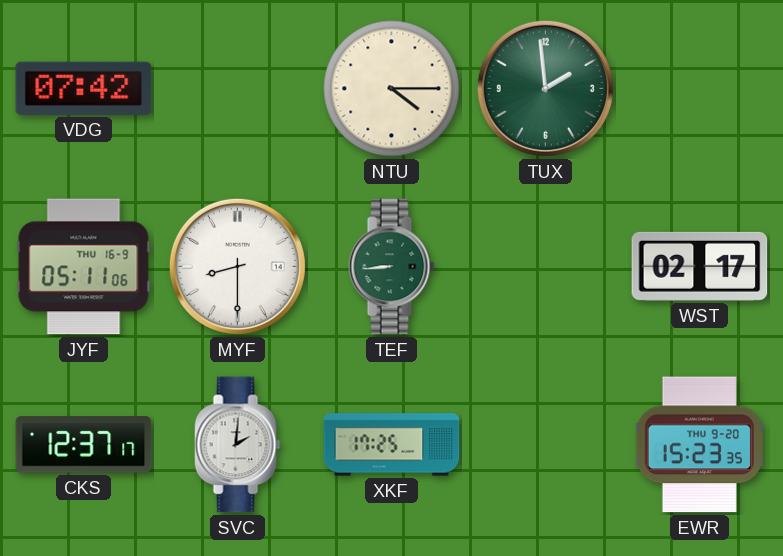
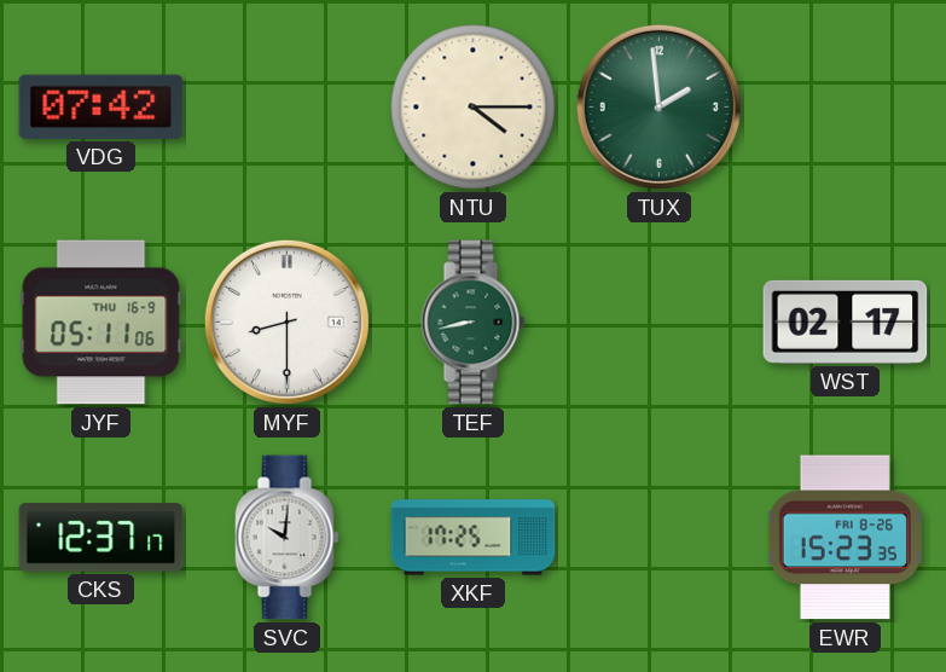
TEF: 8:44 -> 8:43 (474, 323)
SVC: 2:01 -> 10:01 (288, 538)
EWR date: THU 9-20 -> FRI 8-26 (845, 538)
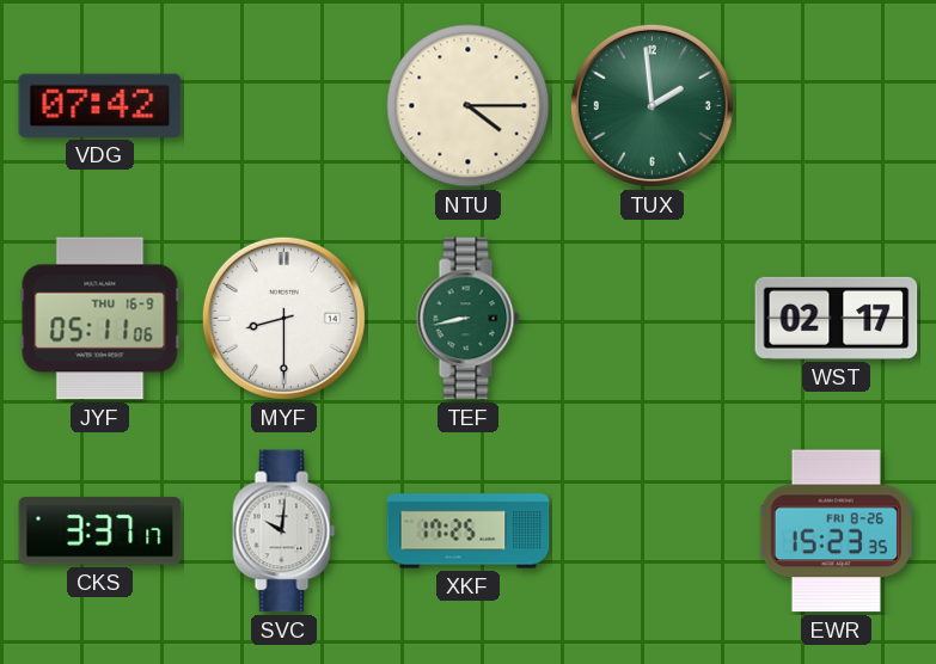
CKS: 12:37 -> 3:37 (100, 531)
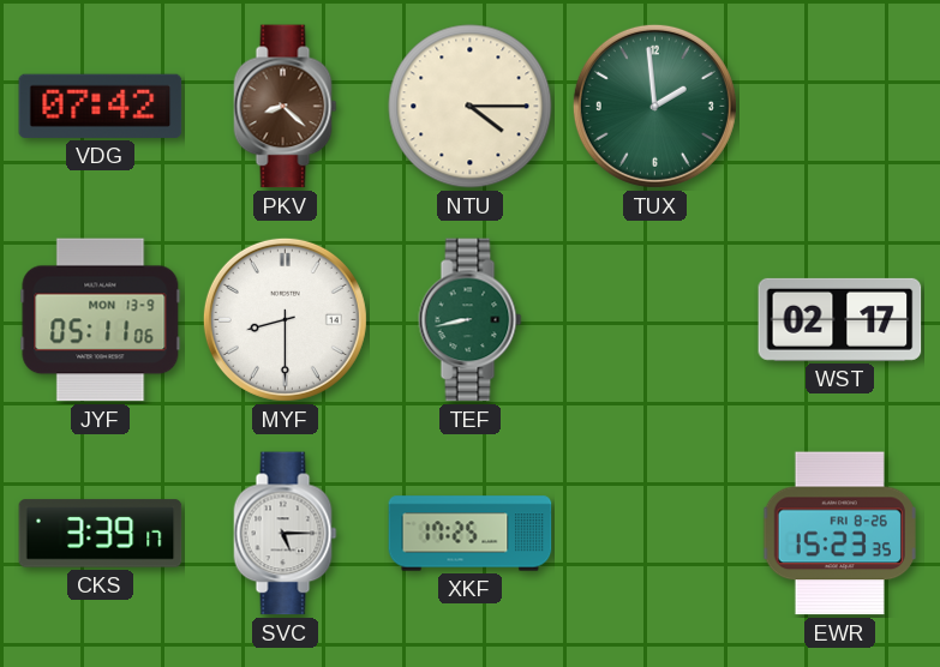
PKV: none -> 8:22 (286, 107)
JYF date: THU 16-9 -> MON 13-9 (101, 320)
CKS: 3:37 -> 3:39 (101, 534)
SVC: 10:01 -> 5:15 (286, 534)
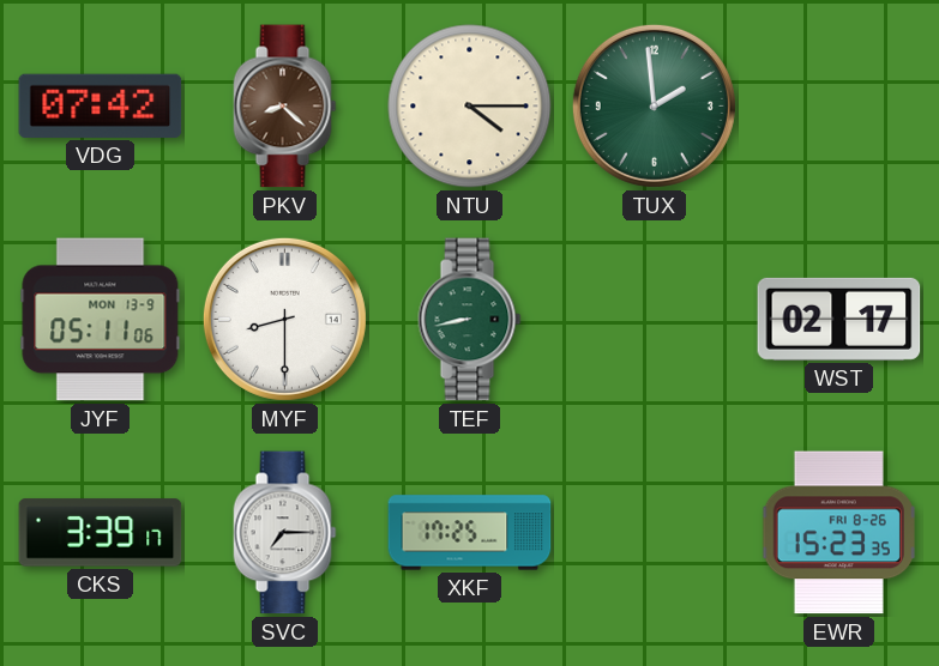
SVC: 5:15 -> 7:15 (285, 533)
